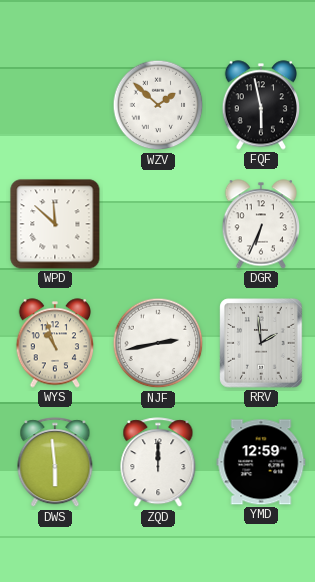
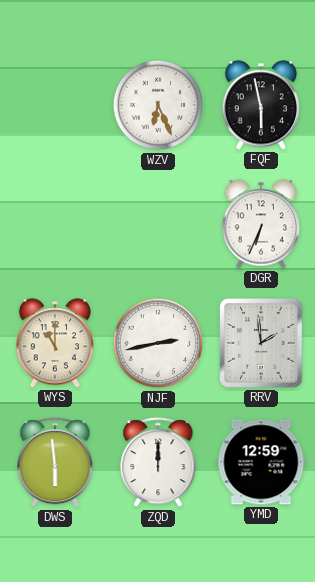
WZV: 1:52 -> 6:26 (158, 105)
WPD: 11:52 -> none (55, 224)
WYS: 10:57 -> 11:00 (54, 343)
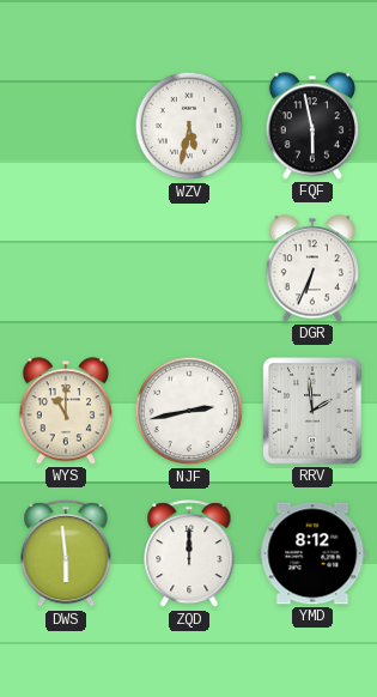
WZV: 6:26 -> 5:32 (189, 126)
YMD: 12:59 -> 8:12 (312, 553)
